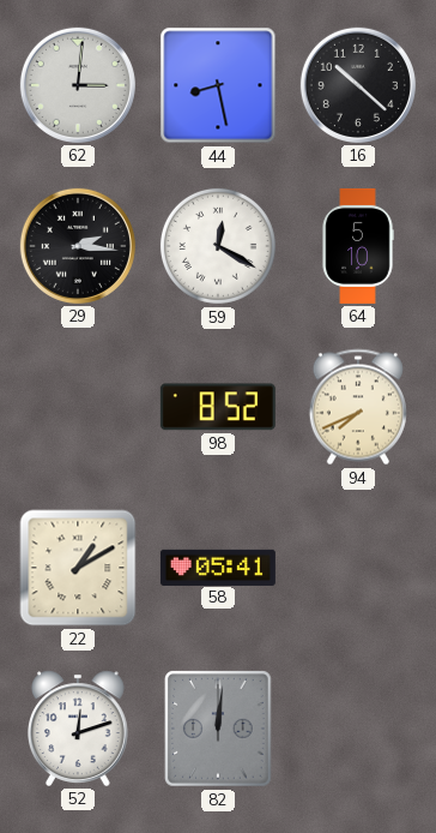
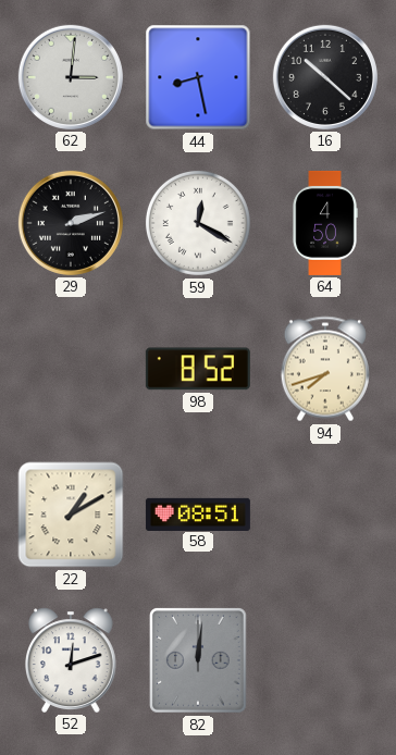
29: 2:16 -> 2:12 (71, 223)
64: 5:10 -> 4:50 (325, 223)
94: 7:41 -> 7:42 (325, 369)
58: 05:41 -> 08:51 (198, 513)
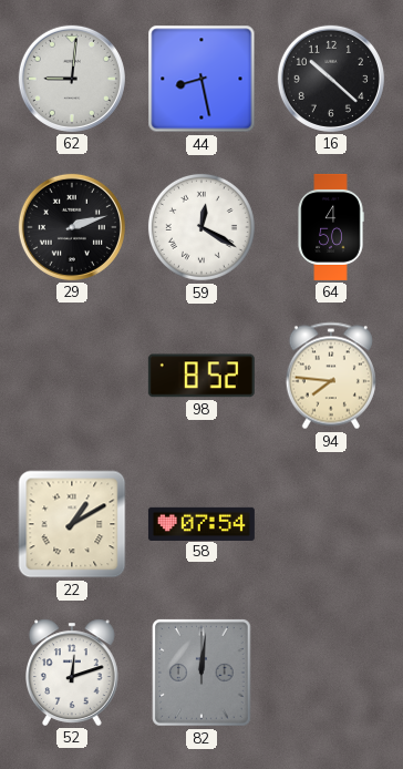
62: 3:01 -> 9:01 (72, 79)
94: 7:42 -> 7:46 (331, 376)
58: 08:51 -> 07:54 (201, 523)
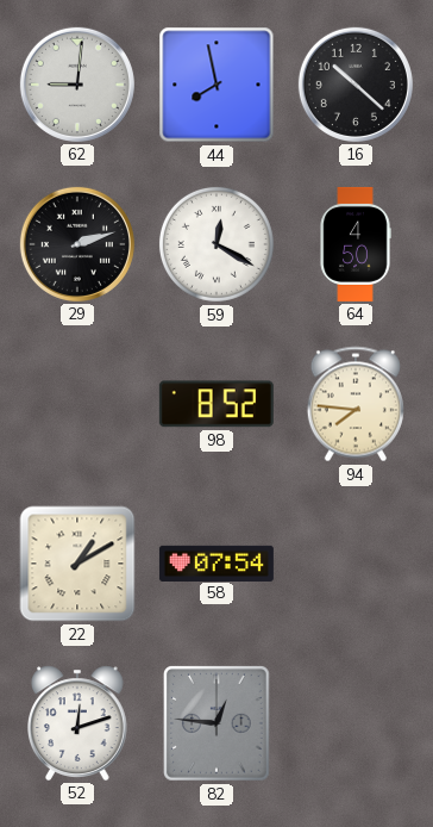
44: 8:28 -> 7:58 (216, 85)
82: 12:01 -> 12:46 (216, 723)
